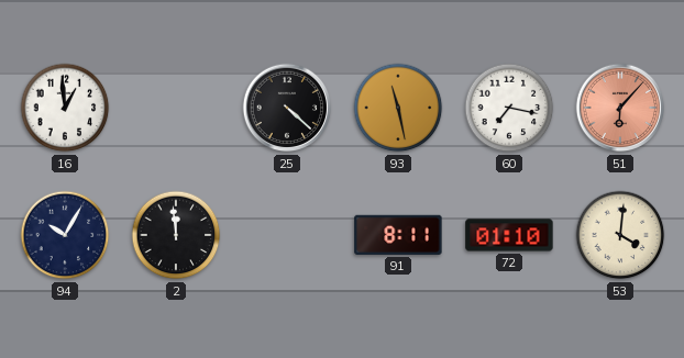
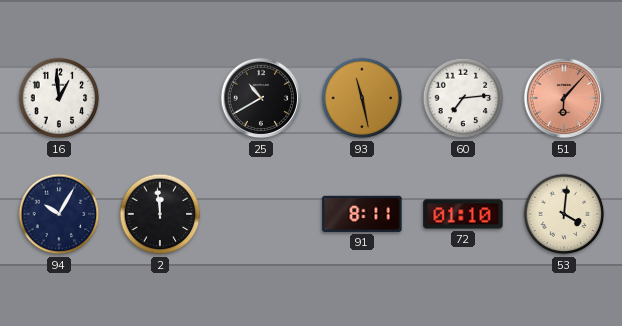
25: 4:22 -> 10:40 (261, 98)
60: 7:17 -> 7:14 (463, 98)
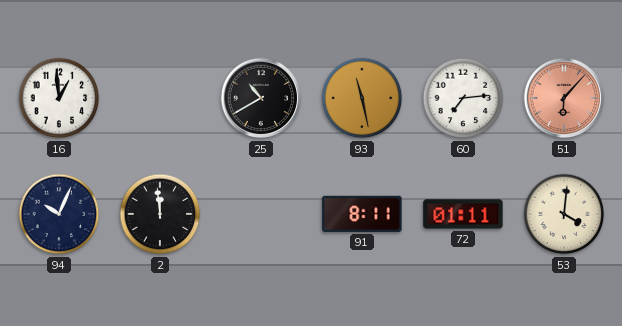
94: 10:05 -> 10:04 (59, 214)
72: 01:10 -> 01:11 (463, 214)
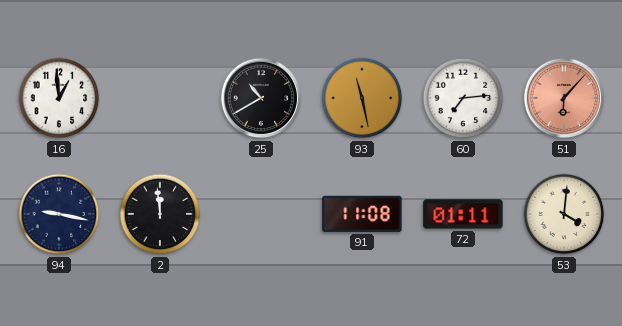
94: 10:04 -> 9:17 (59, 214)
91: 8:11 -> 11:08 (362, 214)
